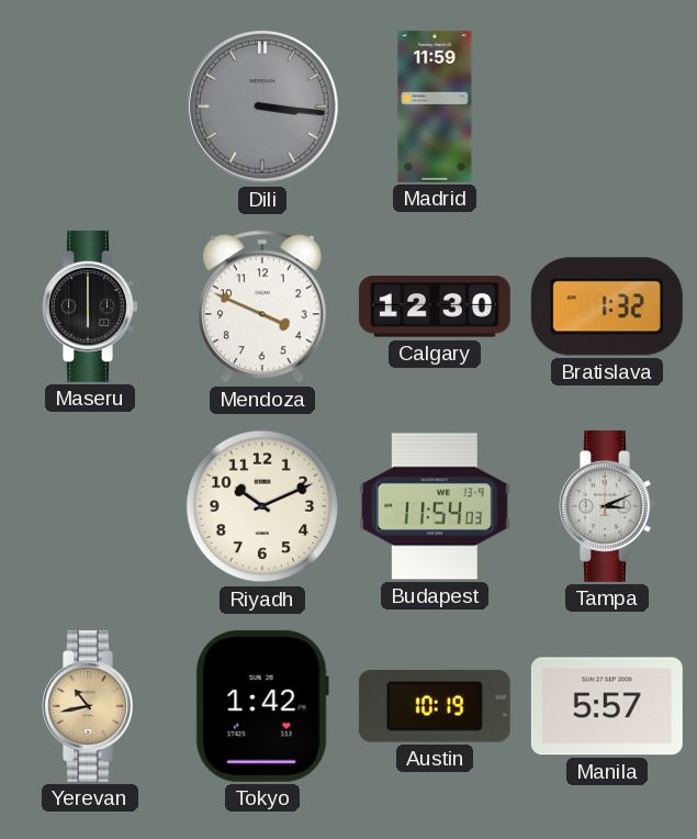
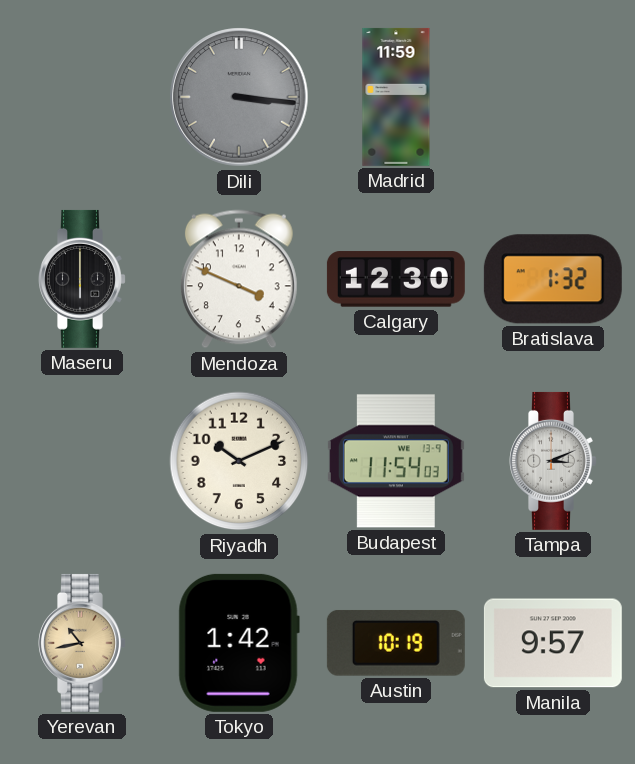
Manila: 5:57 -> 9:57 (553, 643)
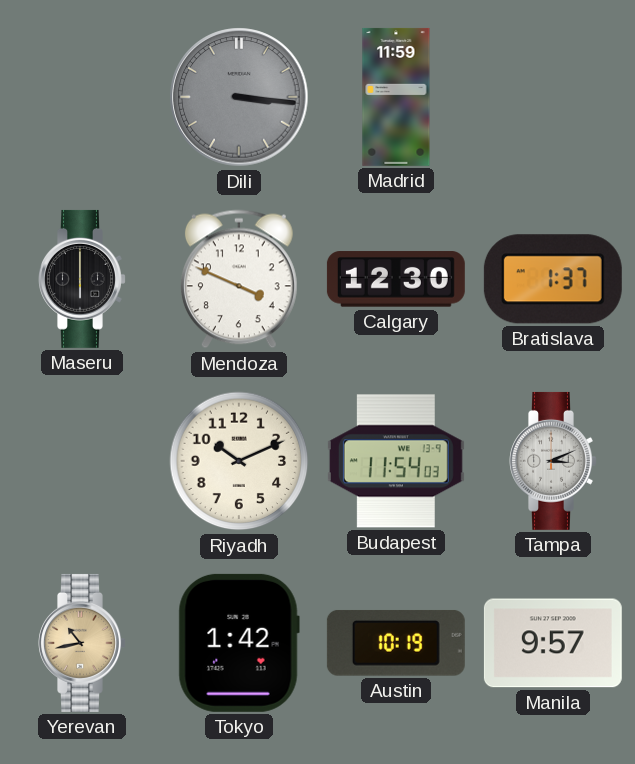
Bratislava: 1:32 -> 1:37 (553, 279)
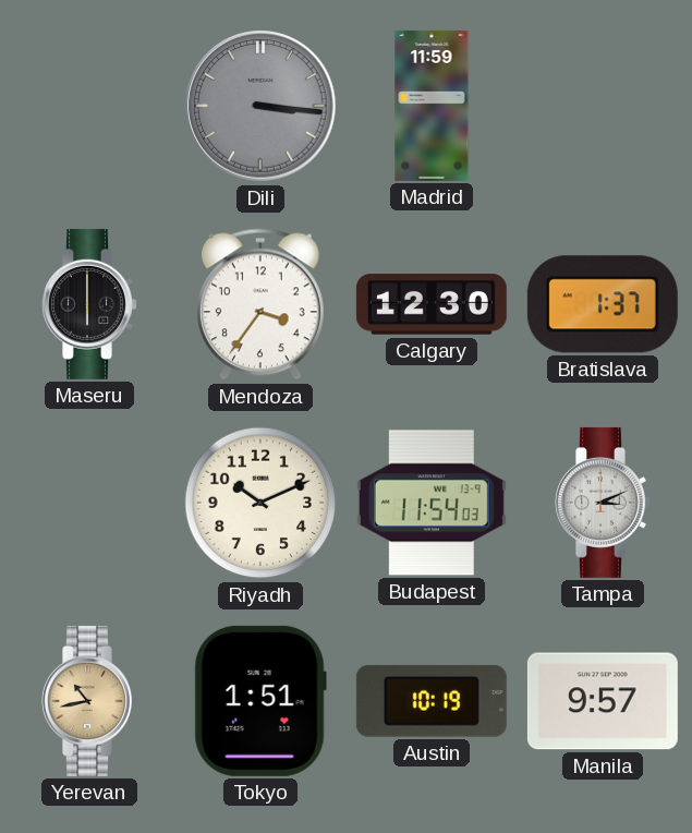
Mendoza: 3:49 -> 3:36 (260, 304)
Tokyo: 1:42 -> 1:51 (260, 701)
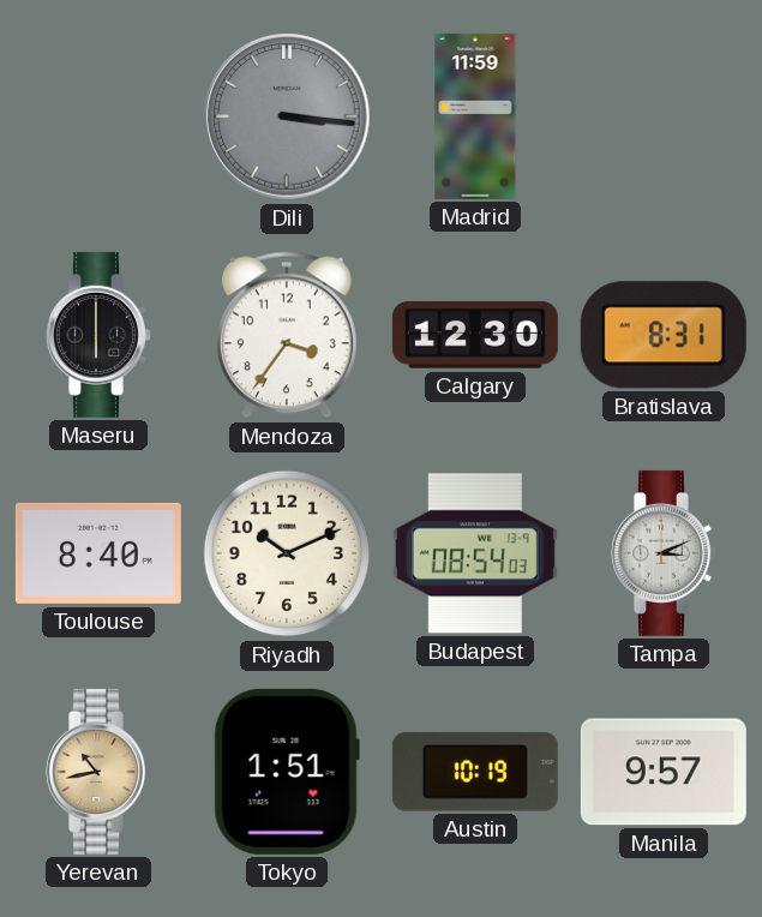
Bratislava: 1:37 -> 8:31 (664, 335)
Toulouse: none -> 8:40 (98, 553)
Budapest: 11:54 -> 08:54 (475, 553)
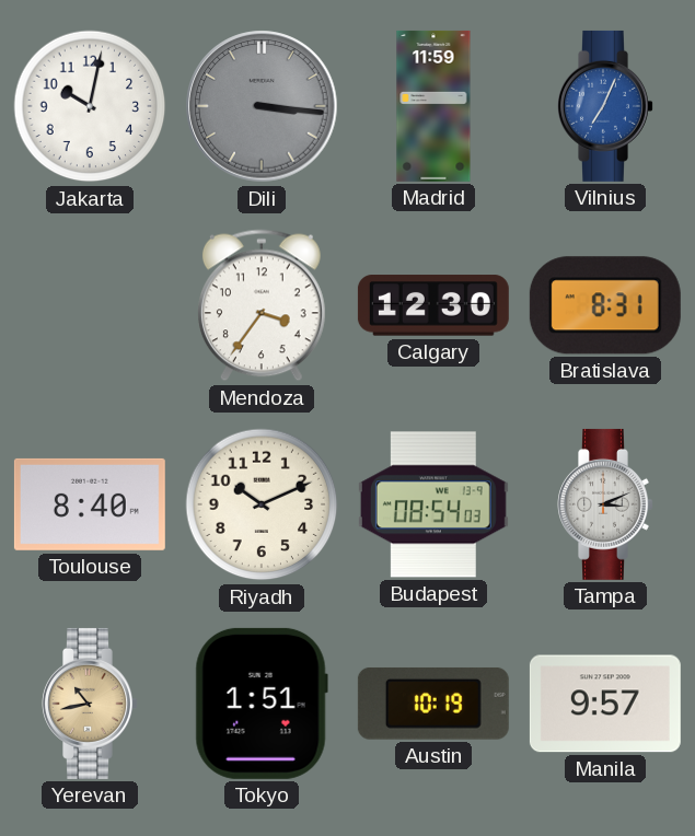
Jakarta: none -> 10:02 (90, 106)
Vilnius: none -> 7:04 (605, 106)
Maseru: 6:00 -> none (98, 335)
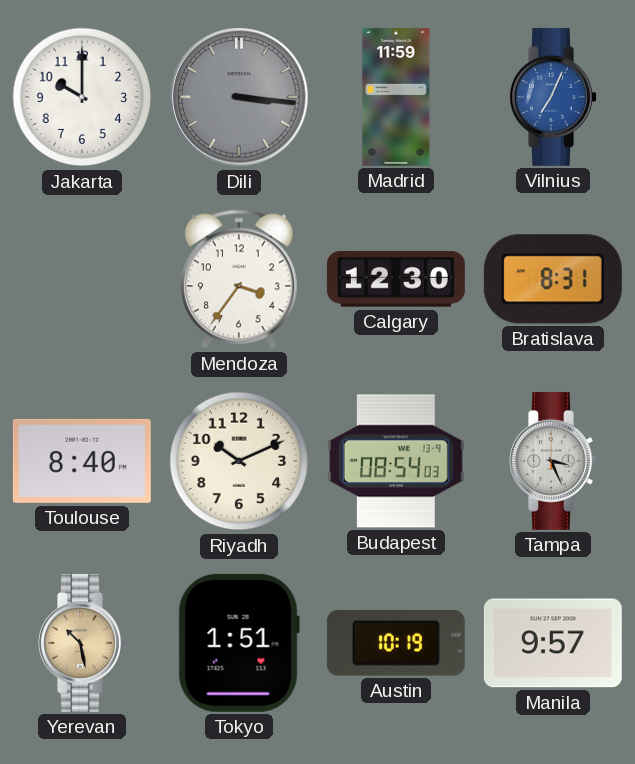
Jakarta: 10:02 -> 10:00 (82, 97)
Tampa: 3:11 -> 3:26 (553, 461)
Yerevan: 10:43 -> 10:28 (82, 643)
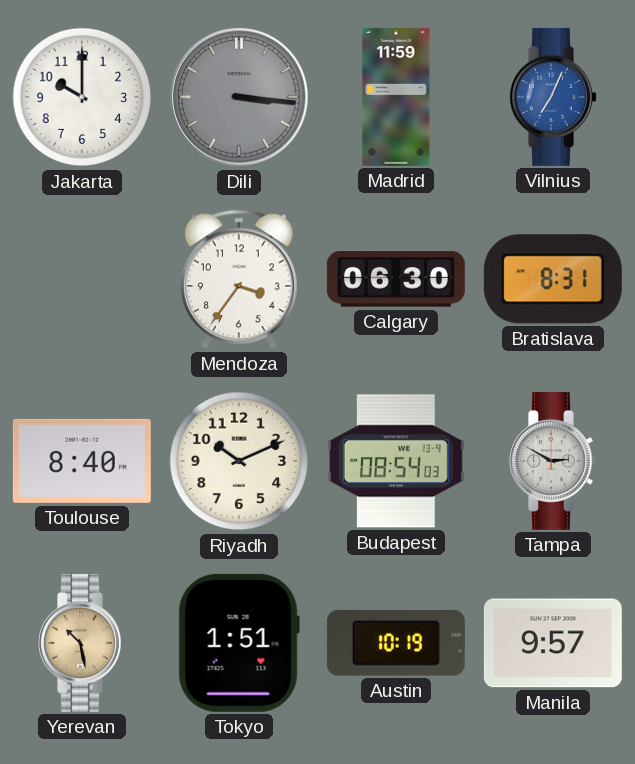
Calgary: 12:30 -> 06:30 (396, 279)
Tampa: 3:26 -> 2:50 (553, 461)
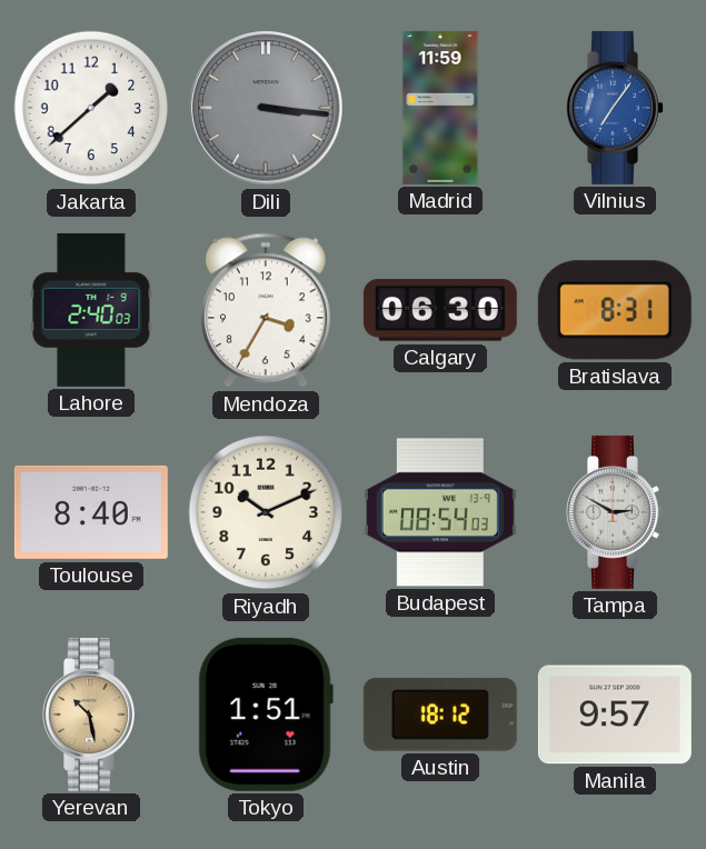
Jakarta: 10:00 -> 1:38 (91, 108)
Vilnius: 7:04 -> 7:06 (615, 108)
Lahore: none -> 2:40 (91, 310)
Mendoza: 3:36 -> 3:35 (266, 310)
Austin: 10:19 -> 18:12 (440, 715)
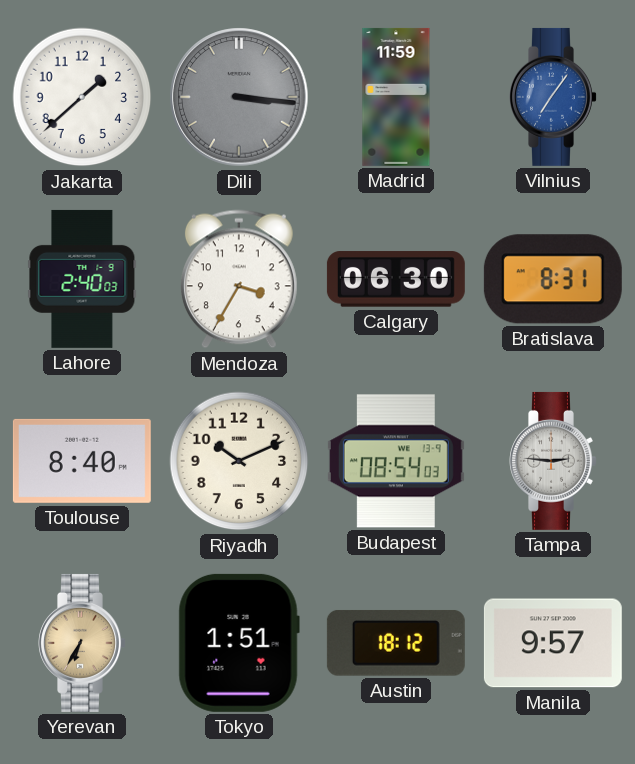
Tampa: 2:50 -> 2:46 (553, 461)
Yerevan: 10:28 -> 6:35 (82, 643)
